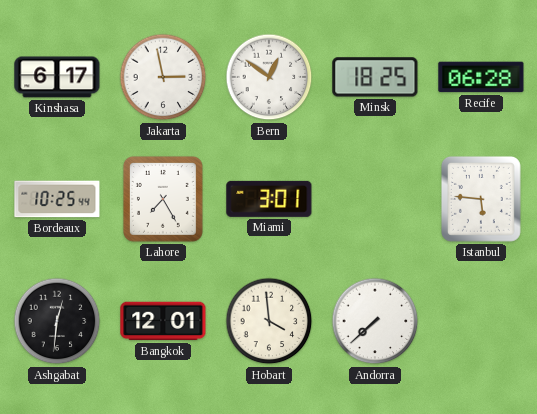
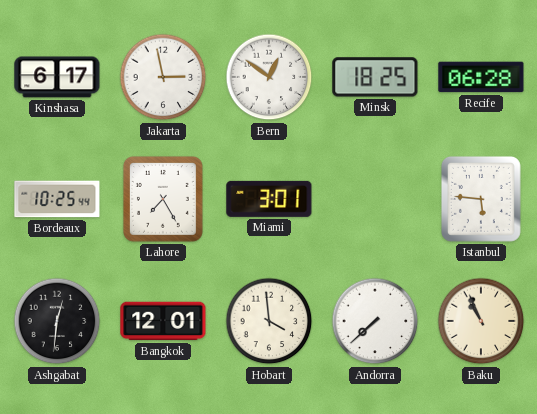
Baku: none -> 10:56 (481, 321)
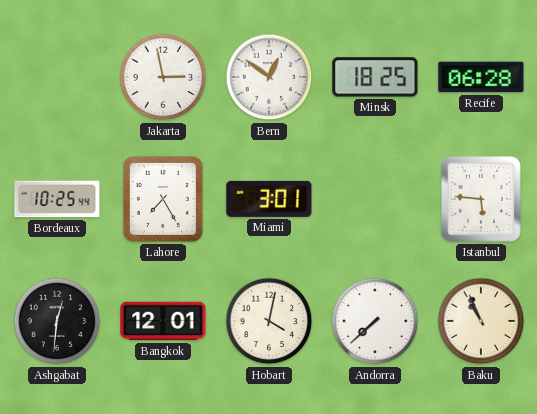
Kinshasa: 6:17 -> none (57, 77)
Hobart: 3:59 -> 4:02 (269, 321)
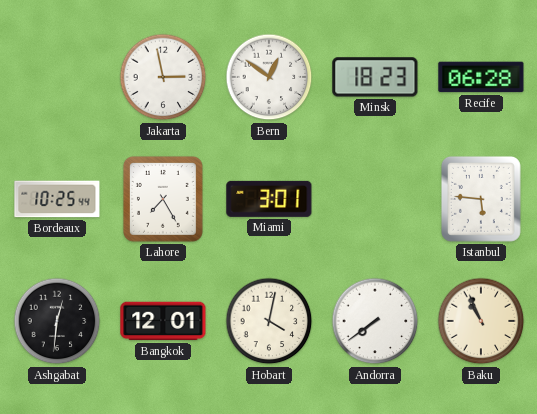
Minsk: 18:25 -> 18:23 (375, 77)
Andorra: 7:38 -> 7:39 (375, 321)
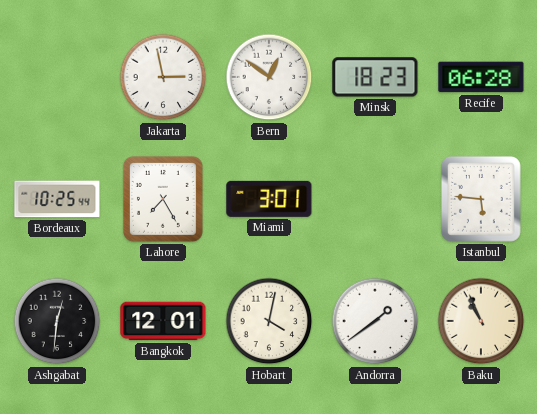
Andorra: 7:39 -> 1:39 (375, 321)
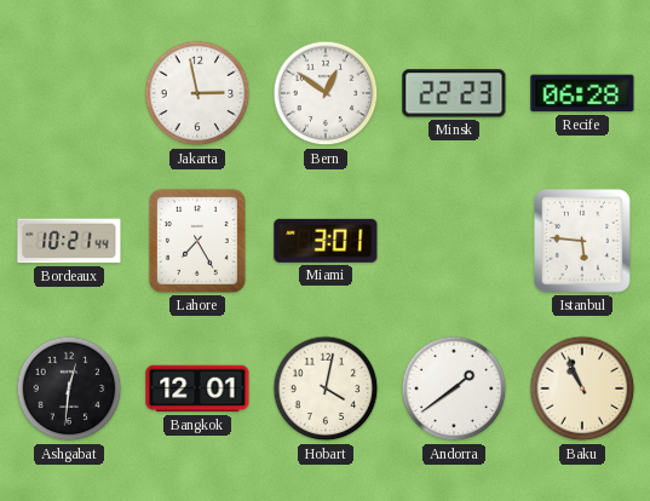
Minsk: 18:23 -> 22:23 (454, 93)
Bordeaux: 10:25 -> 10:21 (69, 241)
